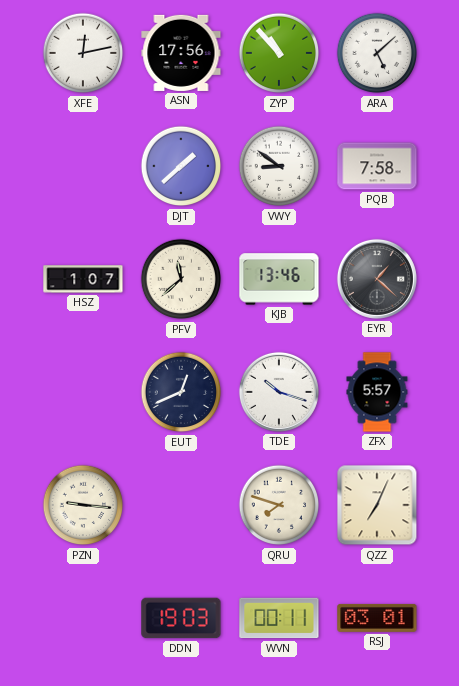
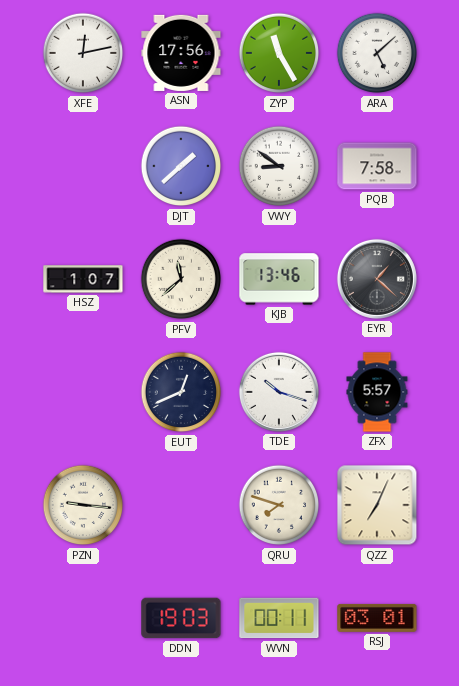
ZYP: 10:53 -> 11:25 (279, 53)
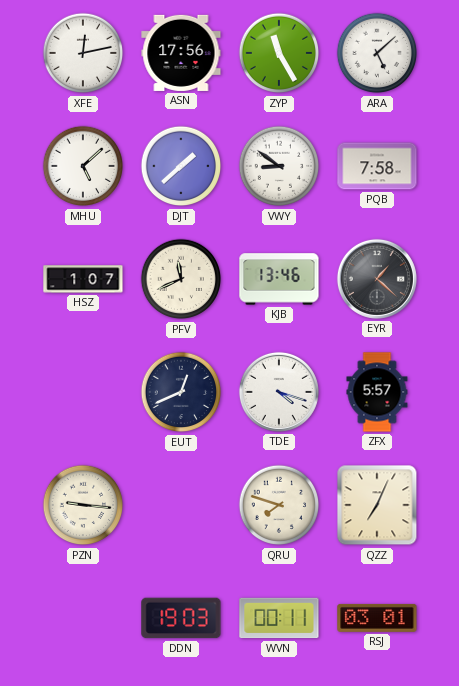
MHU: none -> 5:08 (83, 166)
PFV: 11:38 -> 11:41 (181, 279)
TDE: 10:18 -> 4:18 (279, 392)
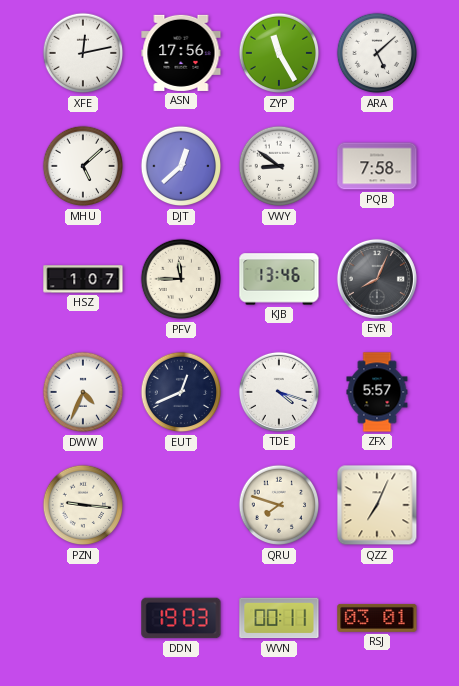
DJT: 1:38 -> 12:38 (181, 166)
PFV: 11:41 -> 11:45 (181, 279)
EYR: 1:22 -> 8:04 (377, 279)
DWW: none -> 4:34 (83, 392)
